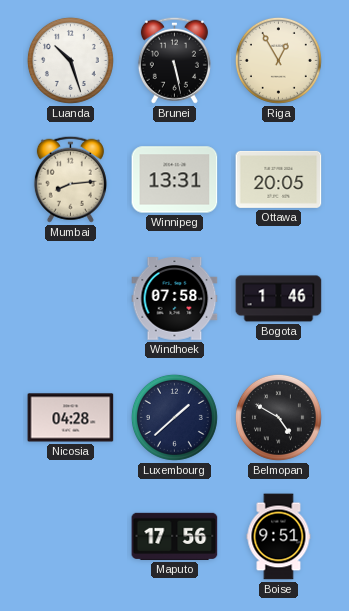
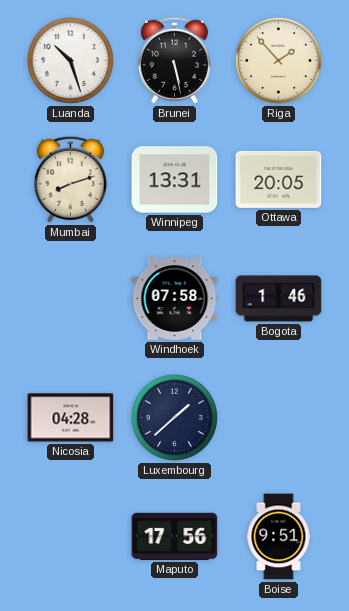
Riga: 12:55 -> 1:53 (278, 60)
Mumbai: 8:14 -> 8:12 (70, 179)
Belmopan: 4:50 -> none (278, 417)
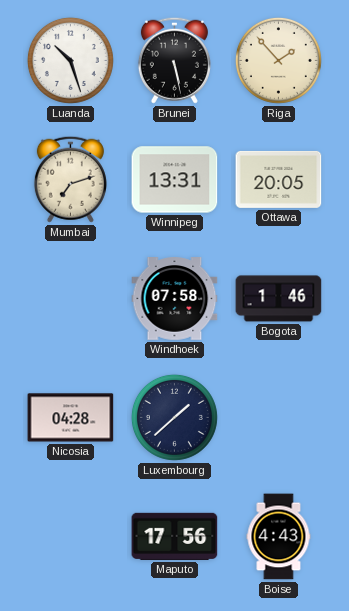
Mumbai: 8:12 -> 7:12 (70, 179)
Boise: 9:51 -> 4:43 (279, 537)
